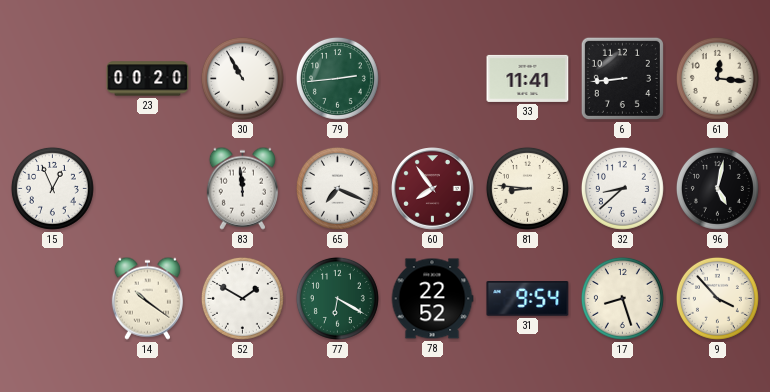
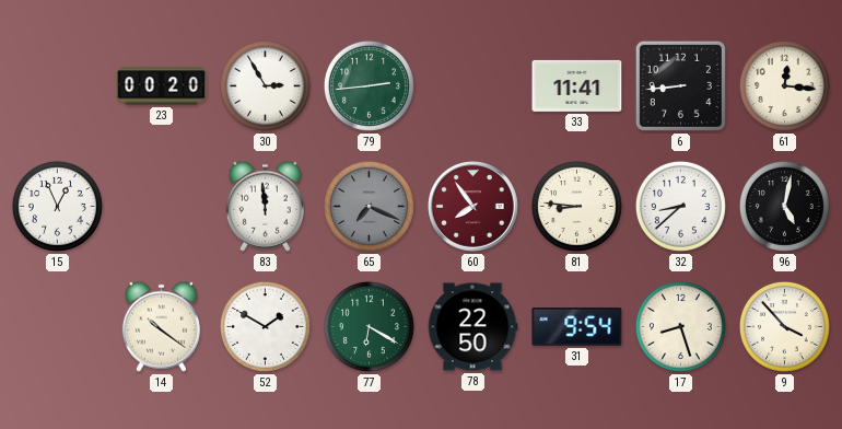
30: 10:55 -> 2:55 (265, 85)
65 dial: white -> grey (369, 206)
78: 22:52 -> 22:50 (472, 327)
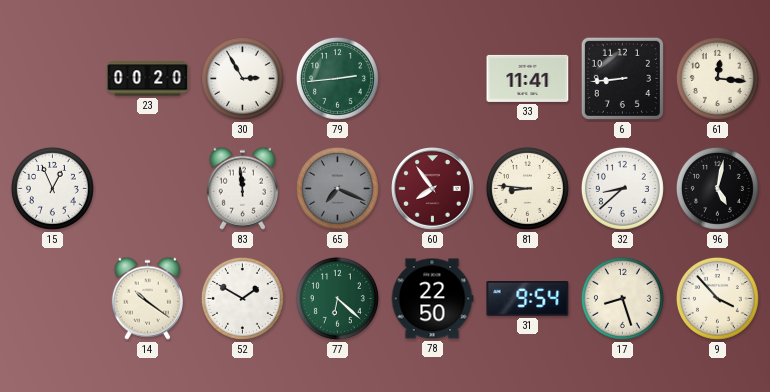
77: 6:20 -> 6:22 (337, 298)
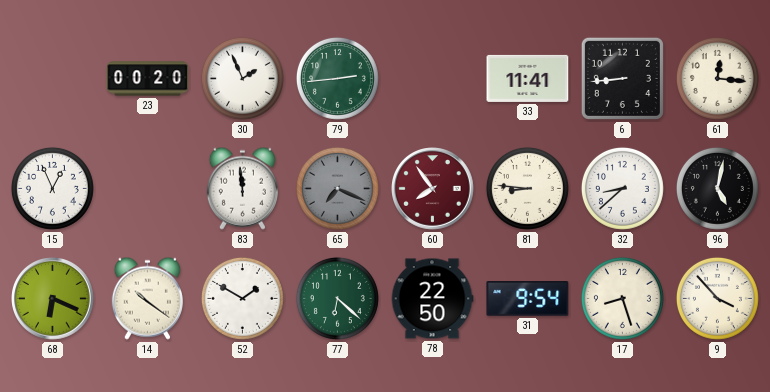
30: 2:55 -> 1:56 (242, 78)
68: none -> 6:19 (53, 299)
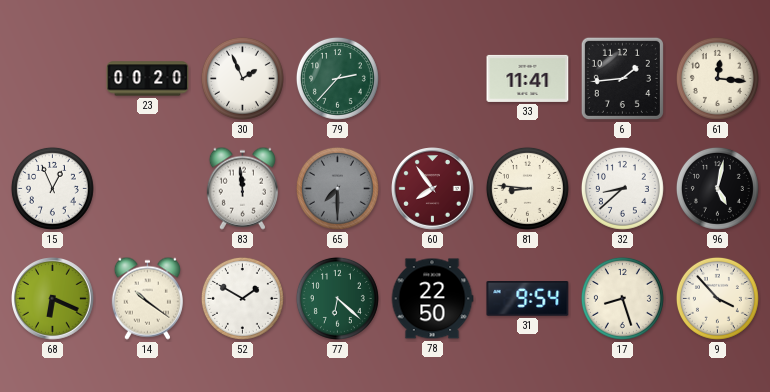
79: 2:44 -> 2:37 (337, 78)
6: 8:44 -> 1:44 (622, 78)
65: 7:19 -> 7:30 (337, 188)
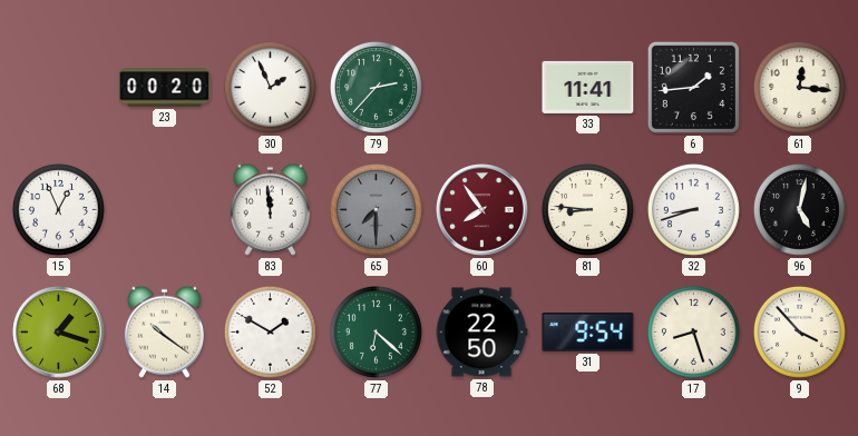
32: 8:38 -> 8:42 (693, 209)
68: 6:19 -> 1:18 (59, 333)
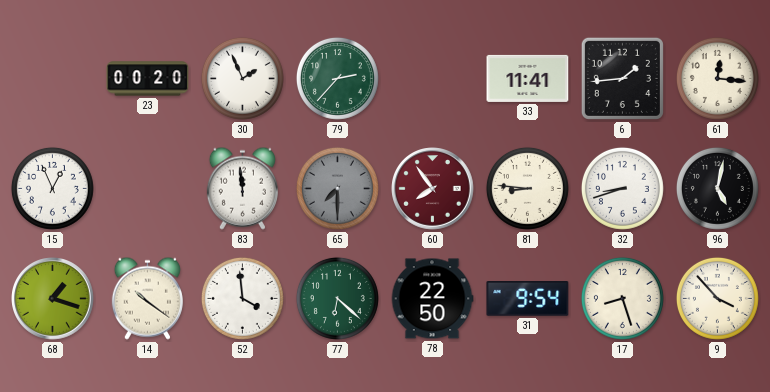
52: 1:50 -> 3:59 (242, 298)
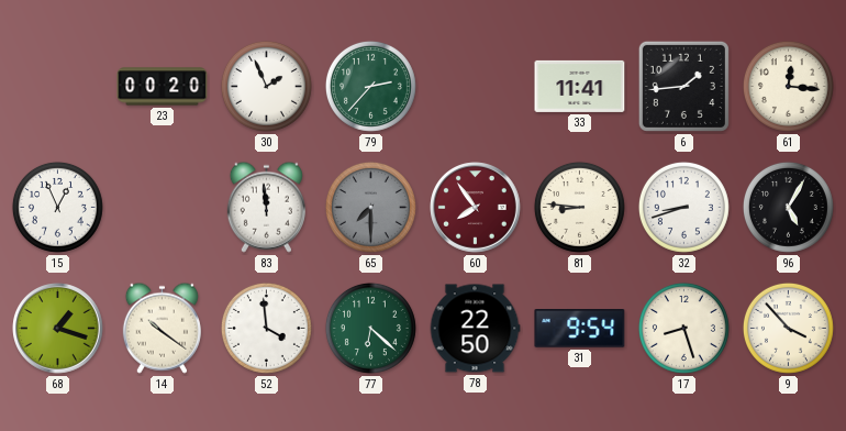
96: 5:02 -> 5:05 (788, 207)
